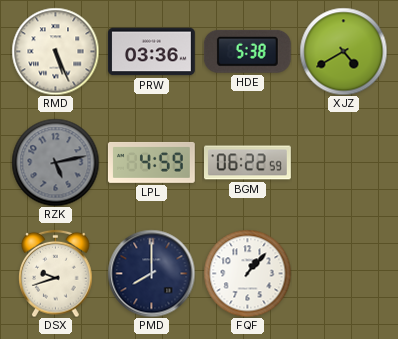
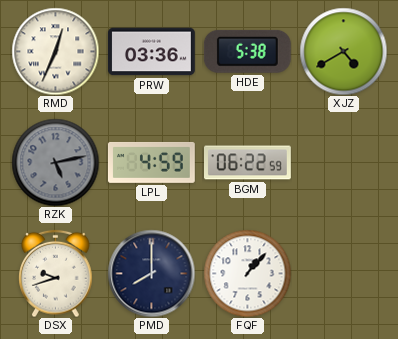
RMD: 5:26 -> 12:34 (55, 51)
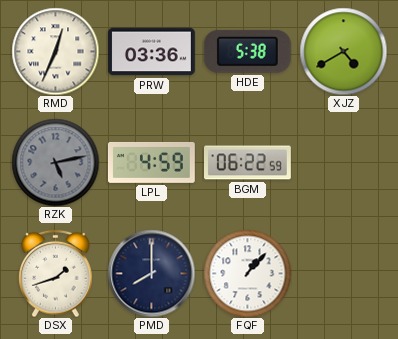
DSX: 9:42 -> 1:42 (56, 273)
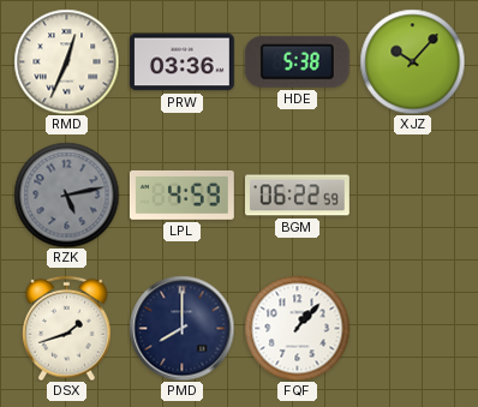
XJZ: 4:40 -> 10:07 (412, 61)
